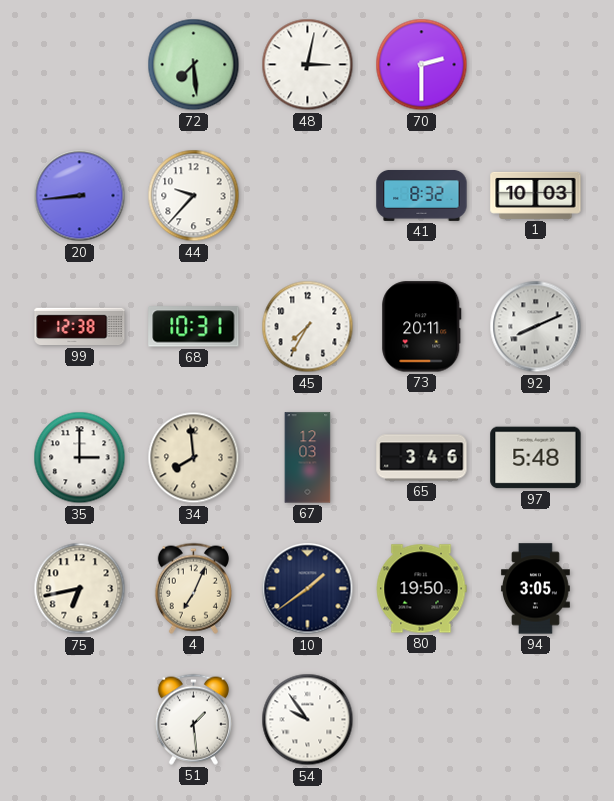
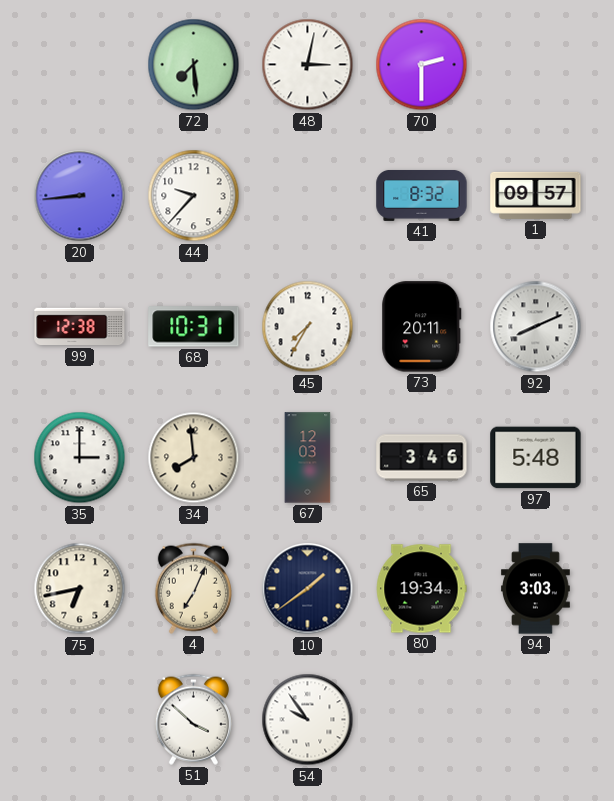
1: 10:03 -> 09:57 (536, 195)
80: 19:50 -> 19:34 (421, 589)
94: 3:05 -> 3:03 (535, 589)
51: 1:29 -> 3:52 (193, 719)
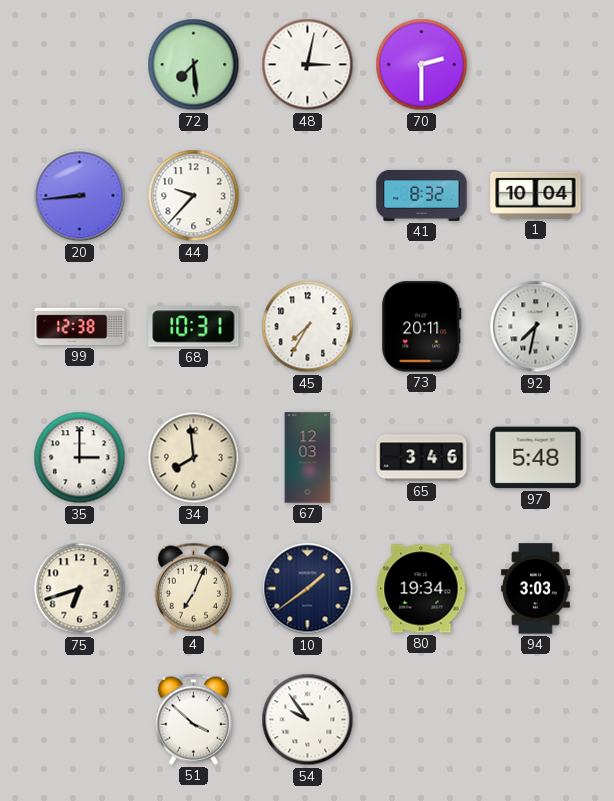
1: 09:57 -> 10:04 (536, 195)
92: 8:11 -> 7:32 (536, 327)
75: 6:43 -> 6:42 (80, 589)
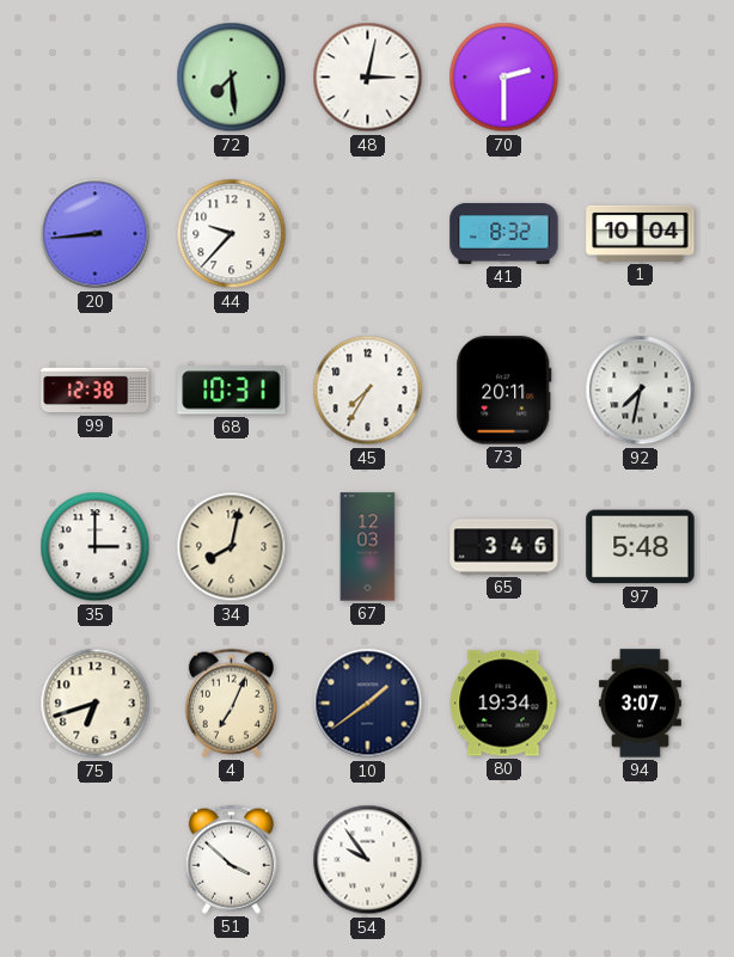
34: 7:59 -> 8:02 (232, 547)
94: 3:03 -> 3:07 (640, 704)
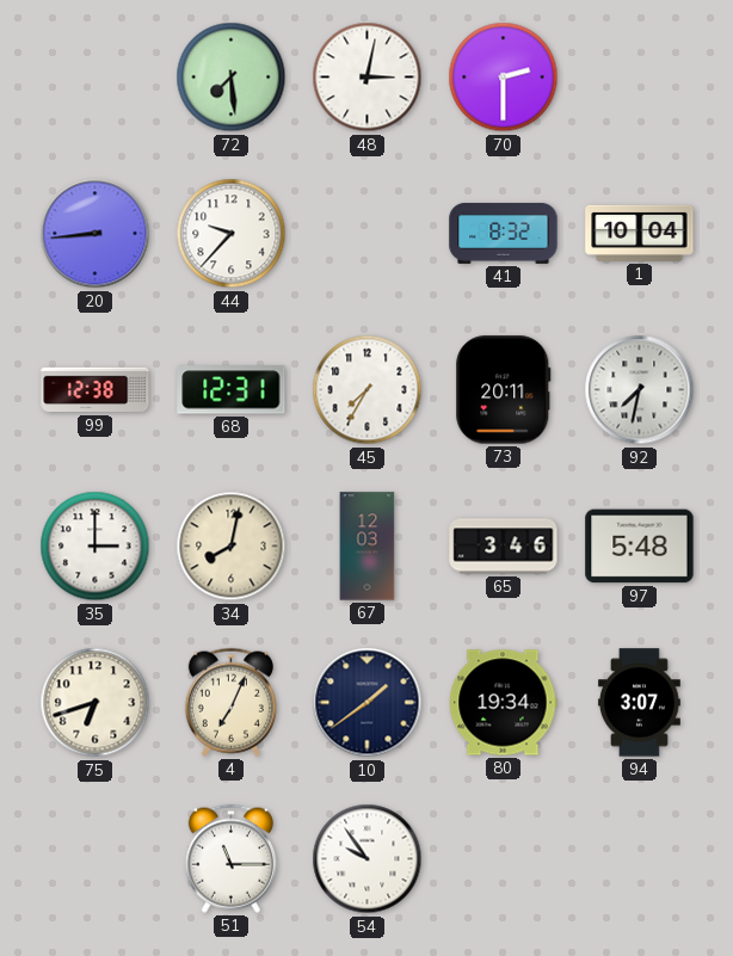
68: 10:31 -> 12:31 (232, 390)
51: 3:52 -> 11:15 (230, 858)
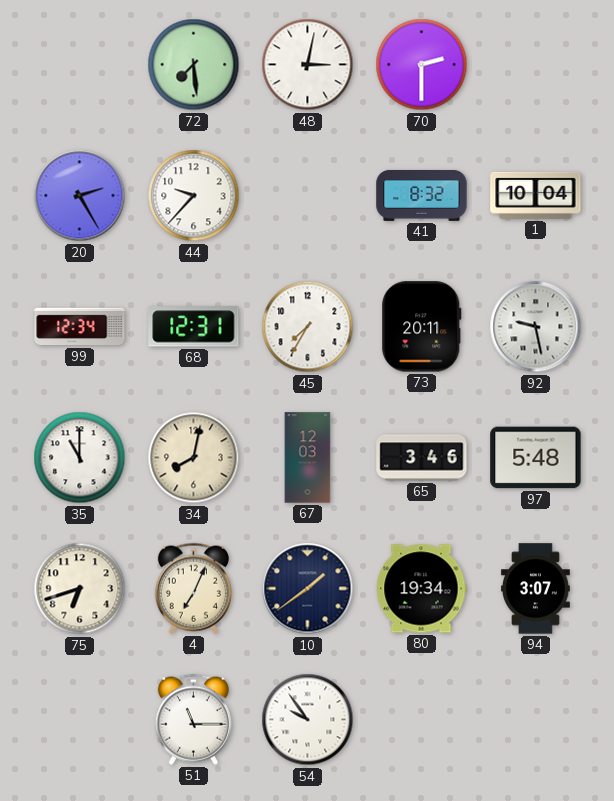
20: 8:44 -> 2:25 (80, 196)
99: 12:38 -> 12:34 (80, 327)
92: 7:32 -> 9:28 (536, 327)
35: 3:00 -> 11:00 (80, 458)
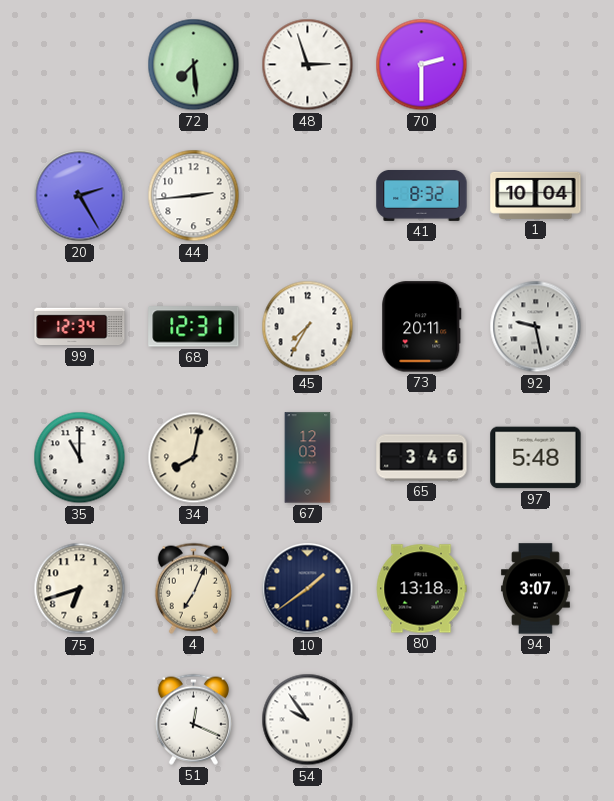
48: 3:02 -> 2:57 (308, 65)
44: 9:37 -> 2:44 (194, 196)
80: 19:34 -> 13:18 (421, 589)
51: 11:15 -> 12:19 (193, 719)
